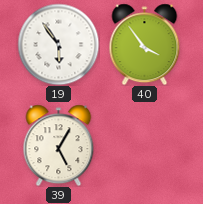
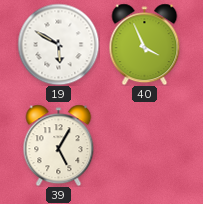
19: 5:54 -> 5:50 (58, 44)
40: 3:54 -> 3:56 (145, 44)
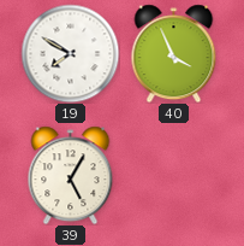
19: 5:50 -> 7:50 (70, 53)
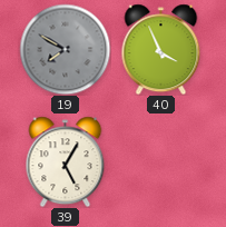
19 dial: white -> grey (65, 49)
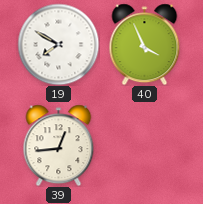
19 dial: grey -> white (58, 44)
39: 5:05 -> 12:44 (59, 145)
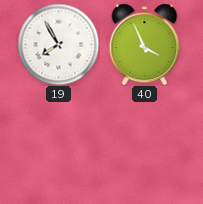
19: 7:50 -> 7:55 (58, 44)
39: 12:44 -> none (59, 145)
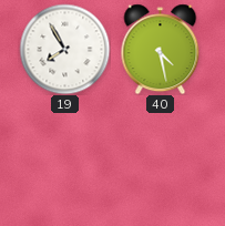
40: 3:56 -> 4:28 (161, 49)
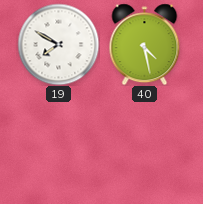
19: 7:55 -> 7:50 (58, 44)
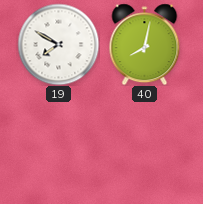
40: 4:28 -> 8:02 (145, 44)
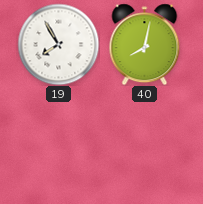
19: 7:50 -> 7:55 (58, 44)
